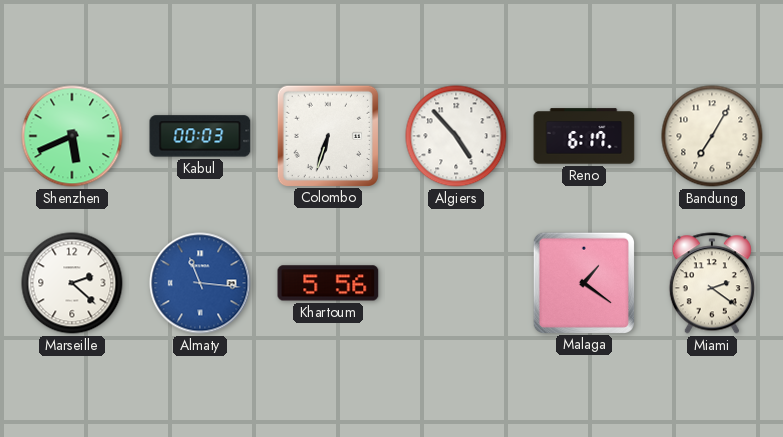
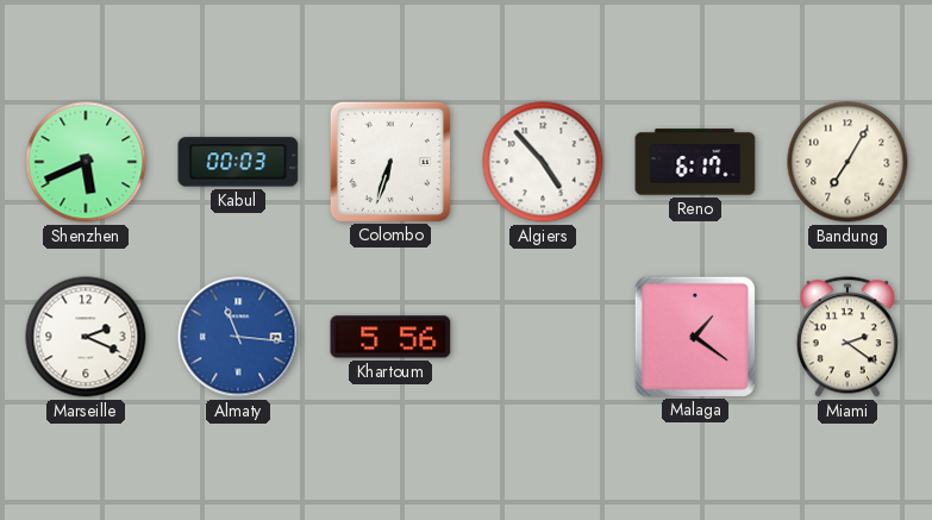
Marseille: 2:22 -> 2:19 (86, 337)
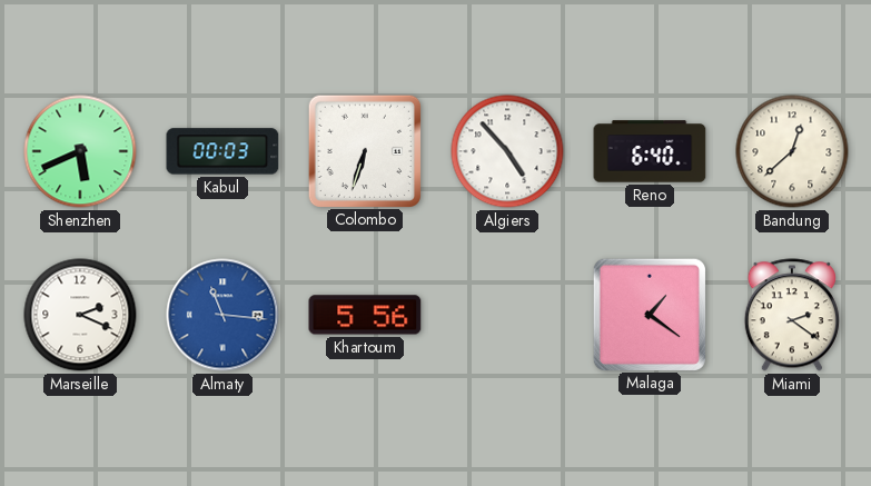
Reno: 6:17 -> 6:40 (650, 151)
Bandung: 7:05 -> 12:38 (792, 151)
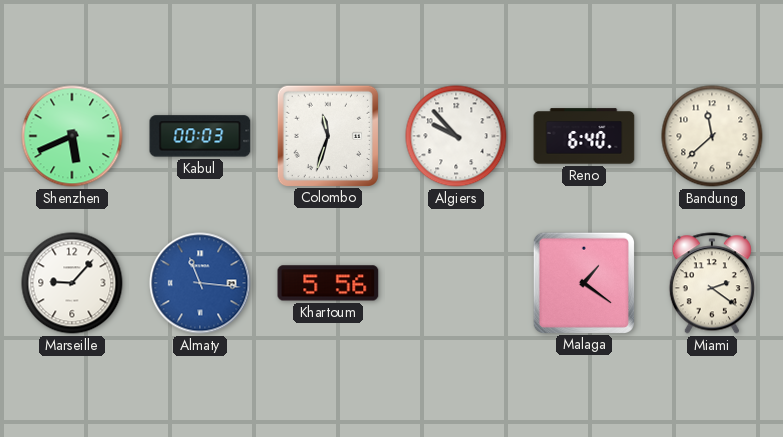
Colombo: 6:33 -> 11:33 (327, 135)
Algiers: 4:53 -> 9:53 (456, 136)
Bandung: 12:38 -> 11:38 (712, 136)
Marseille: 2:19 -> 9:07 (72, 283)
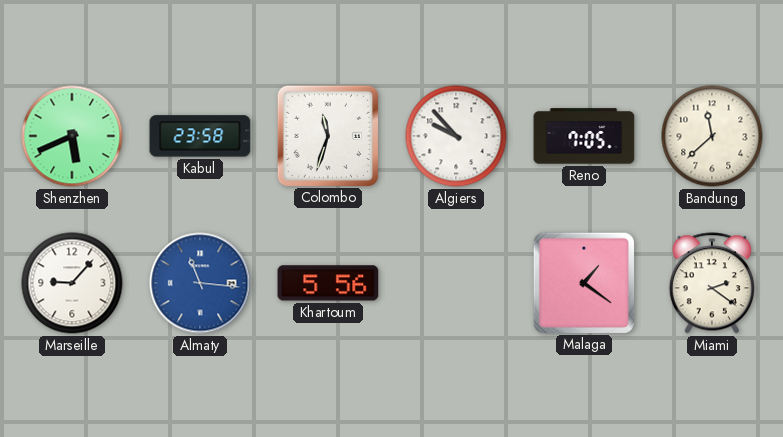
Kabul: 00:03 -> 23:58 (200, 136)
Reno: 6:40 -> 7:05 (584, 136)
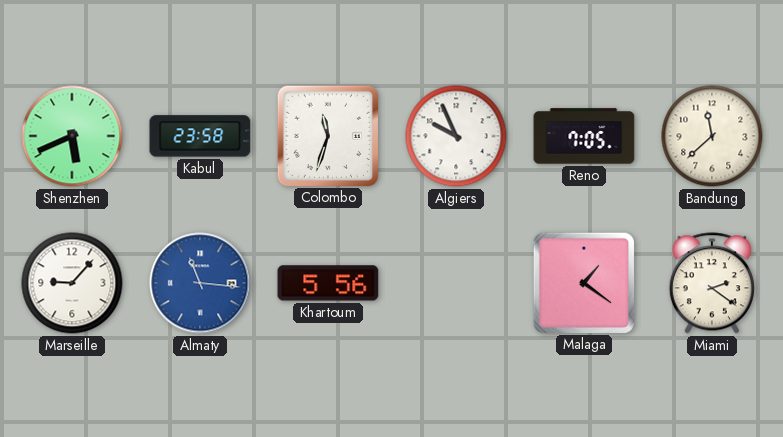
Algiers: 9:53 -> 9:56 (456, 136)
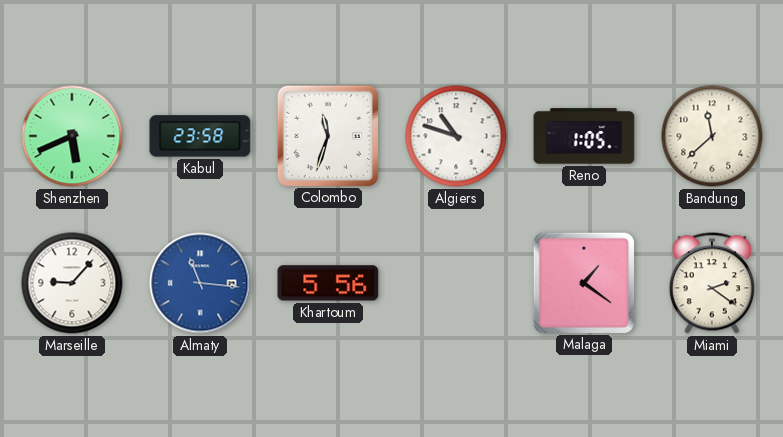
Algiers: 9:56 -> 10:48 (456, 136)
Reno: 7:05 -> 1:05 (584, 136)
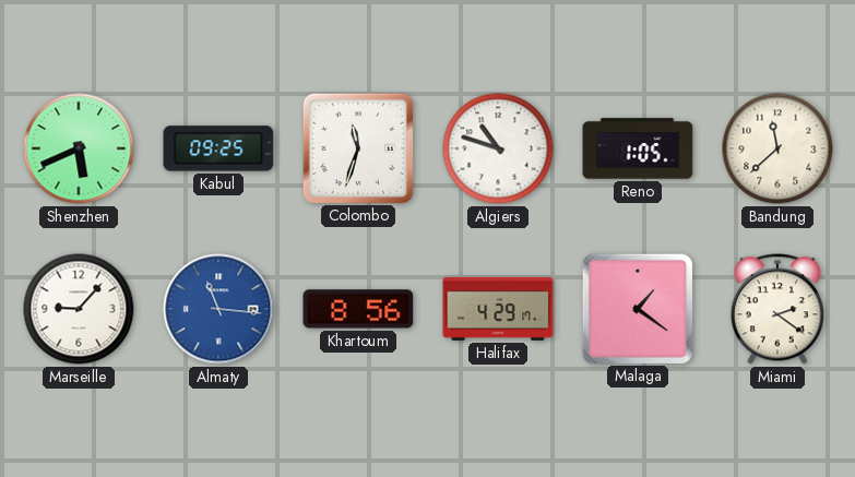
Kabul: 23:58 -> 09:25 (218, 148)
Khartoum: 5:56 -> 8:56 (358, 309)
Halifax: none -> 4:29 (498, 309)
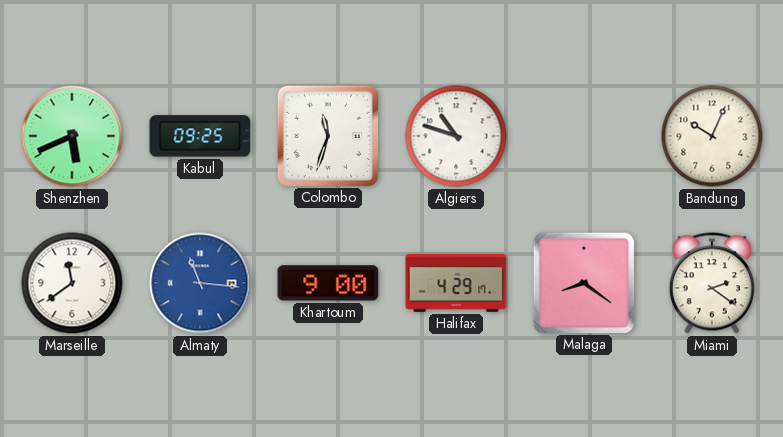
Reno: 1:05 -> none (638, 148)
Bandung: 11:38 -> 10:04 (712, 136)
Marseille: 9:07 -> 11:39 (72, 283)
Khartoum: 8:56 -> 9:00 (328, 283)
Malaga: 1:21 -> 8:21 (583, 282)
